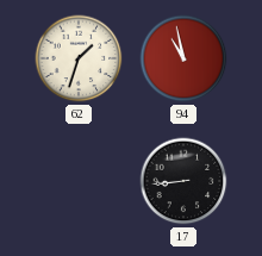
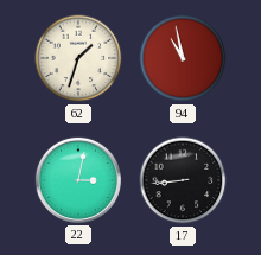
22: none -> 3:02 (78, 180)
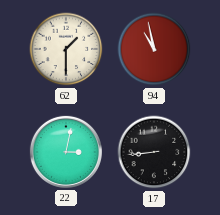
62: 1:33 -> 1:30 (66, 49)
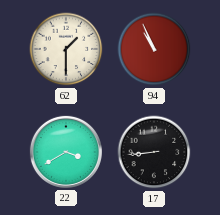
94: 10:58 -> 10:56 (154, 49)
22: 3:02 -> 3:40 (66, 152)
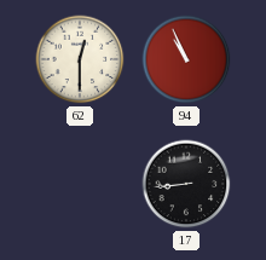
62: 1:30 -> 12:30 (80, 59)
22: 3:40 -> none (66, 152)
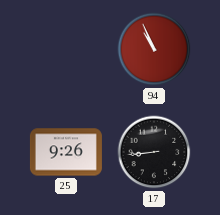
62: 12:30 -> none (80, 59)
25: none -> 9:26 (66, 152)
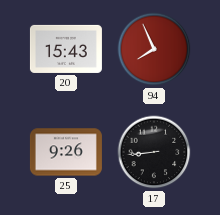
20: none -> 15:43 (66, 49)
94: 10:56 -> 7:56 (154, 49)
